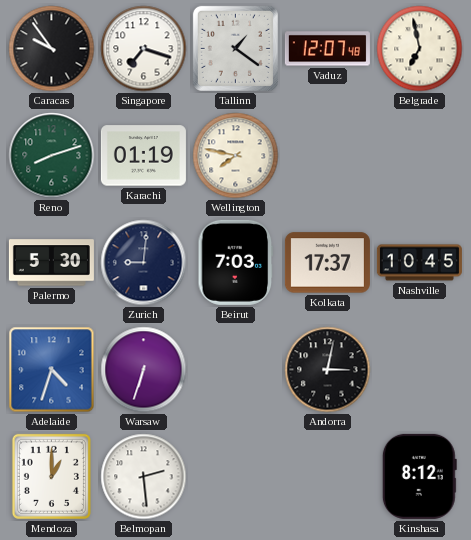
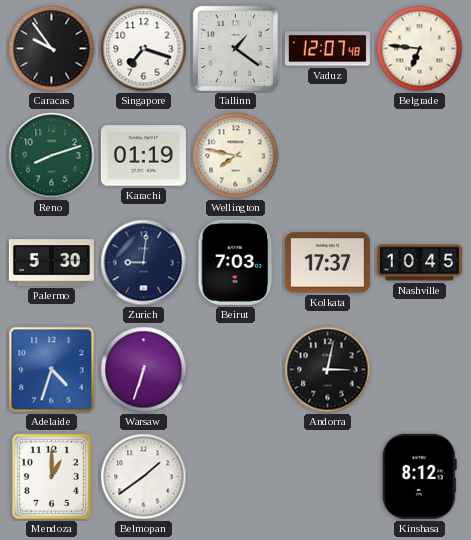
Belgrade: 6:58 -> 6:46 (420, 49)
Belmopan: 2:29 -> 1:39 (144, 477)
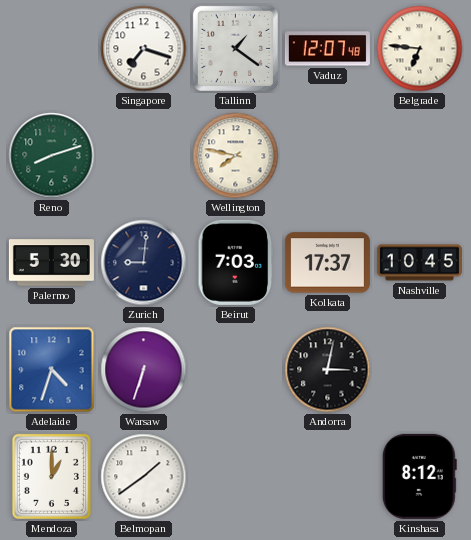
Caracas: 9:54 -> none (52, 49)
Karachi: 01:19 -> none (143, 156)
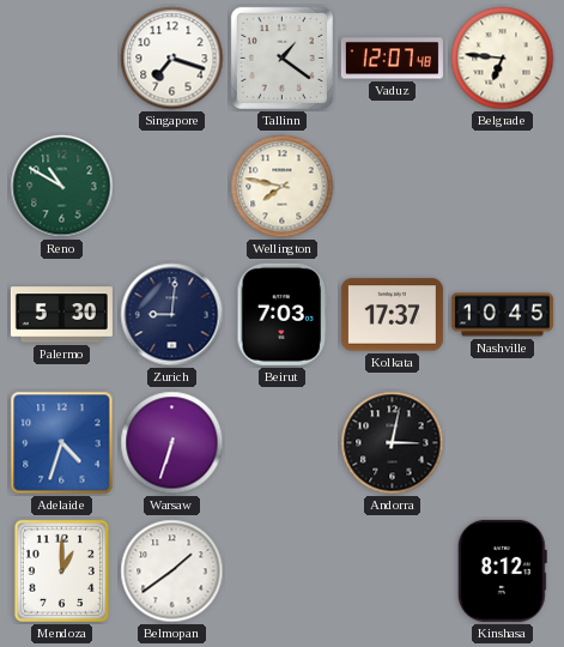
Reno: 8:12 -> 10:50 (62, 187)
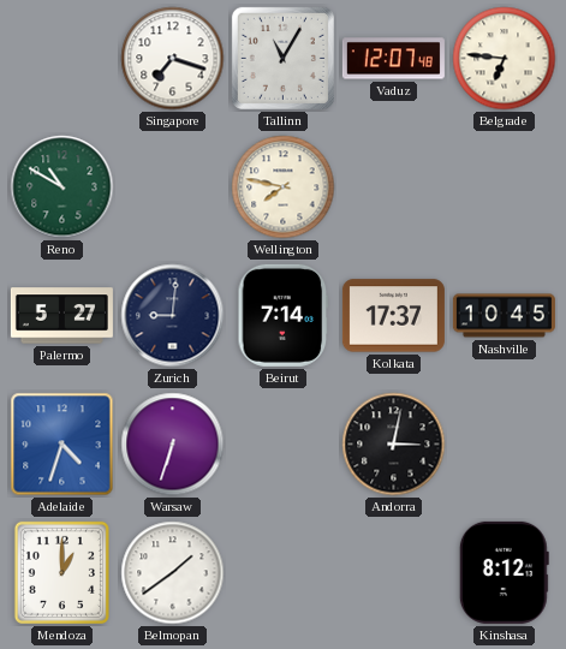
Tallinn: 1:21 -> 11:05 (282, 58)
Palermo: 5:30 -> 5:27 (61, 316)
Beirut: 7:03 -> 7:14 (284, 315)
